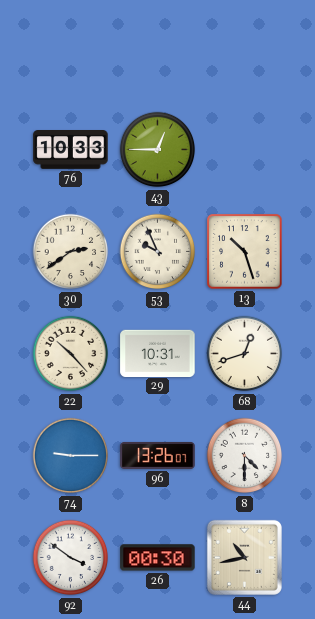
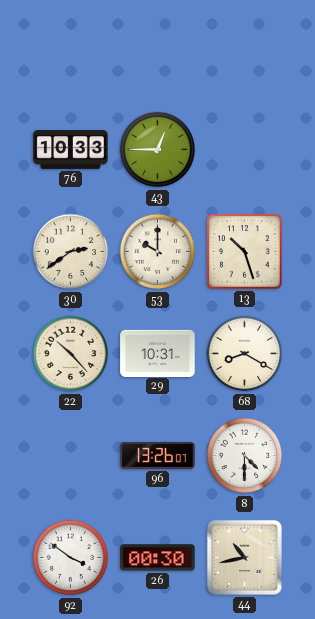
53: 9:56 -> 10:00 (158, 252)
68: 12:42 -> 8:20 (245, 354)
74: 9:15 -> none (71, 456)
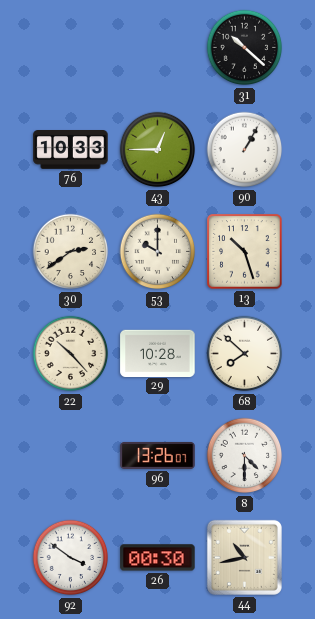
31: none -> 10:22 (245, 48)
90: none -> 1:05 (245, 150)
29: 10:31 -> 10:28 (158, 353)
68: 8:20 -> 7:52 (245, 354)
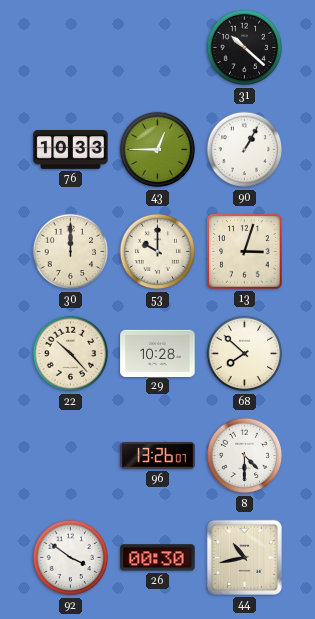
30: 2:39 -> 12:00 (71, 252)
13: 10:27 -> 3:03 (245, 252)
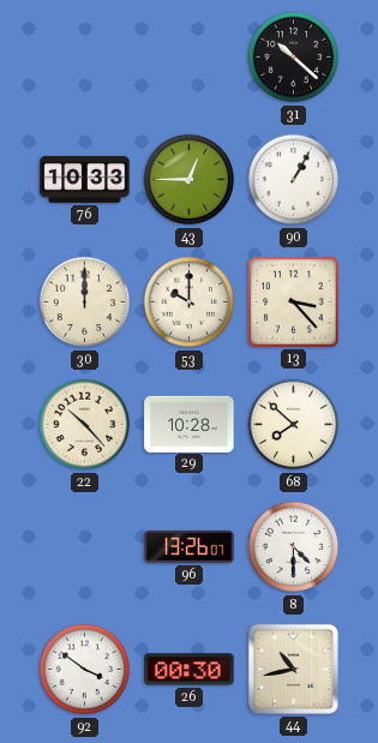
13: 3:03 -> 3:23 (294, 302)
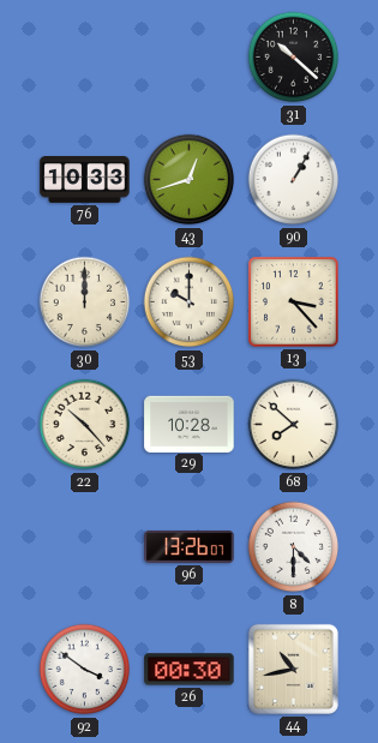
43: 12:45 -> 12:42 (190, 180)
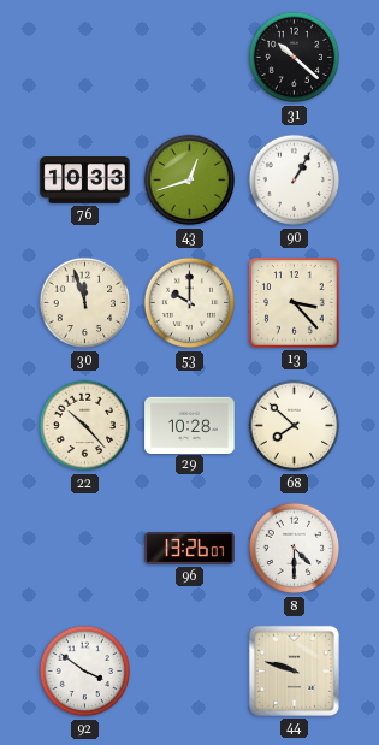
30: 12:00 -> 11:57 (85, 303)
26: 00:30 -> none (190, 670)
44: 10:43 -> 9:48 (294, 670)
